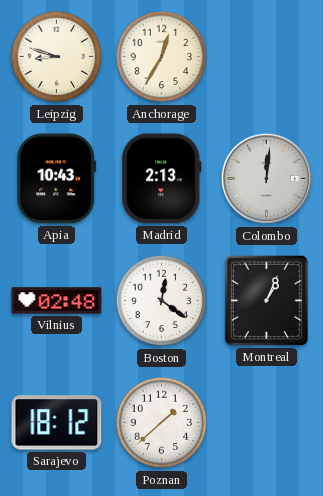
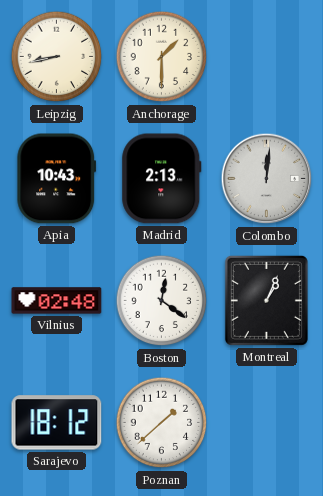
Leipzig: 8:48 -> 8:43 (57, 57)
Anchorage: 12:35 -> 1:30 (162, 57)
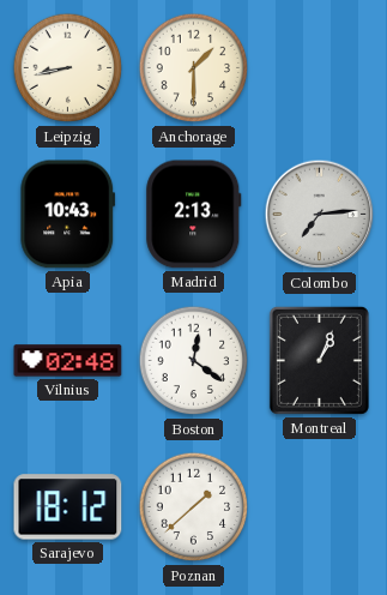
Colombo: 12:01 -> 7:14 (320, 215)
